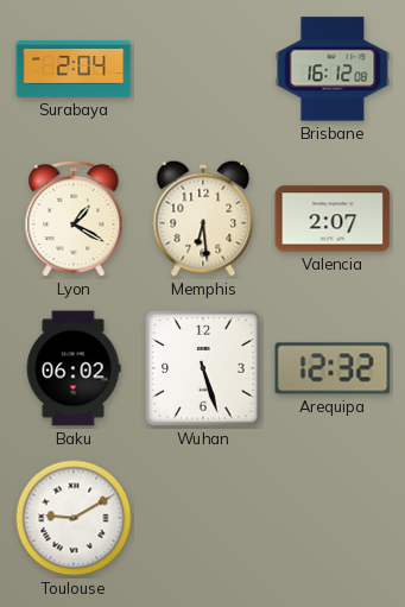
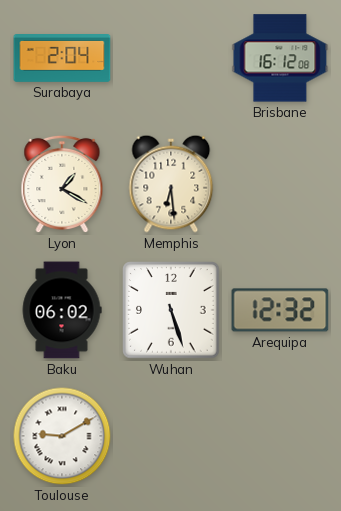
Valencia: 2:07 -> none (333, 219)
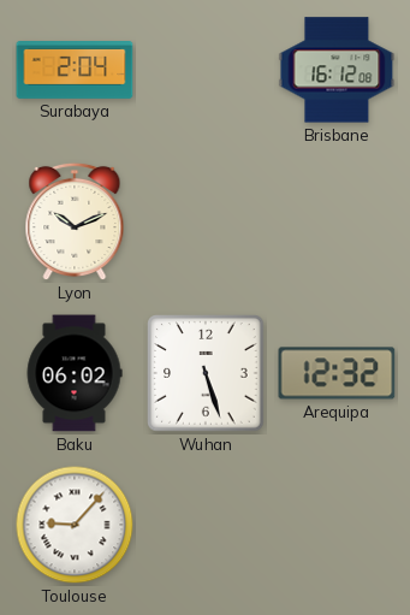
Lyon: 1:20 -> 10:11 (75, 221)
Memphis: 6:29 -> none (171, 184)
Toulouse: 9:10 -> 9:07 (75, 525)
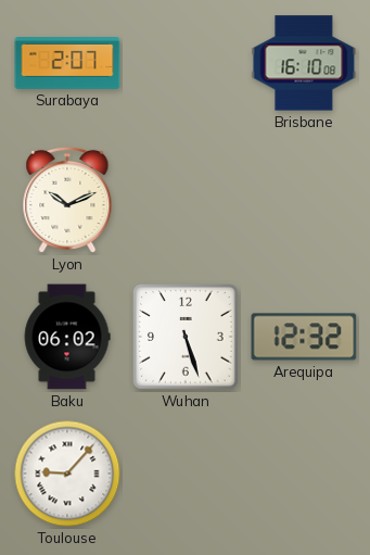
Surabaya: 2:04 -> 2:07 (67, 64)
Brisbane: 16:12 -> 16:10 (304, 63)
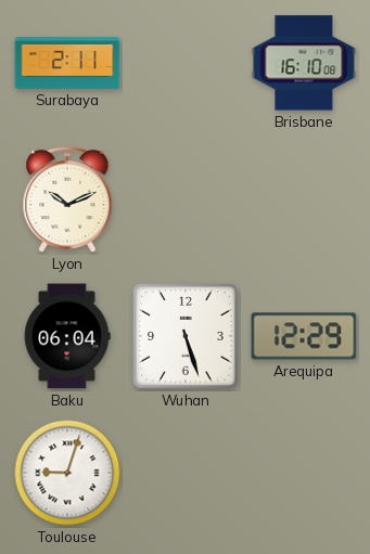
Surabaya: 2:07 -> 2:11 (67, 64)
Baku: 06:02 -> 06:04 (67, 336)
Arequipa: 12:32 -> 12:29 (304, 336)
Toulouse: 9:07 -> 9:03 (67, 473)
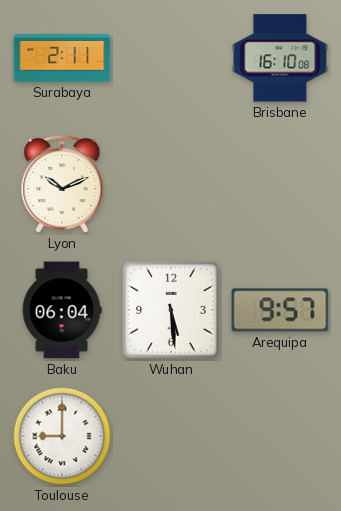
Wuhan: 5:27 -> 5:29 (171, 310)
Arequipa: 12:29 -> 9:57 (280, 310)
Toulouse: 9:03 -> 9:00 (62, 436)
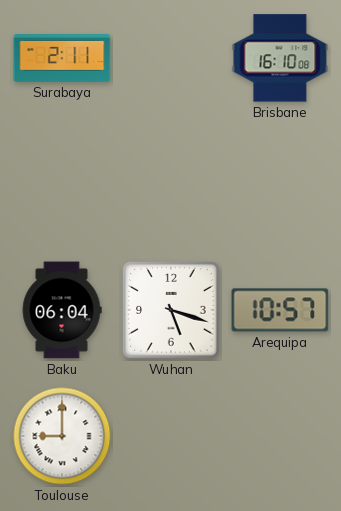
Lyon: 10:11 -> none (62, 184)
Wuhan: 5:29 -> 5:18 (171, 310)
Arequipa: 9:57 -> 10:57 (280, 310)
